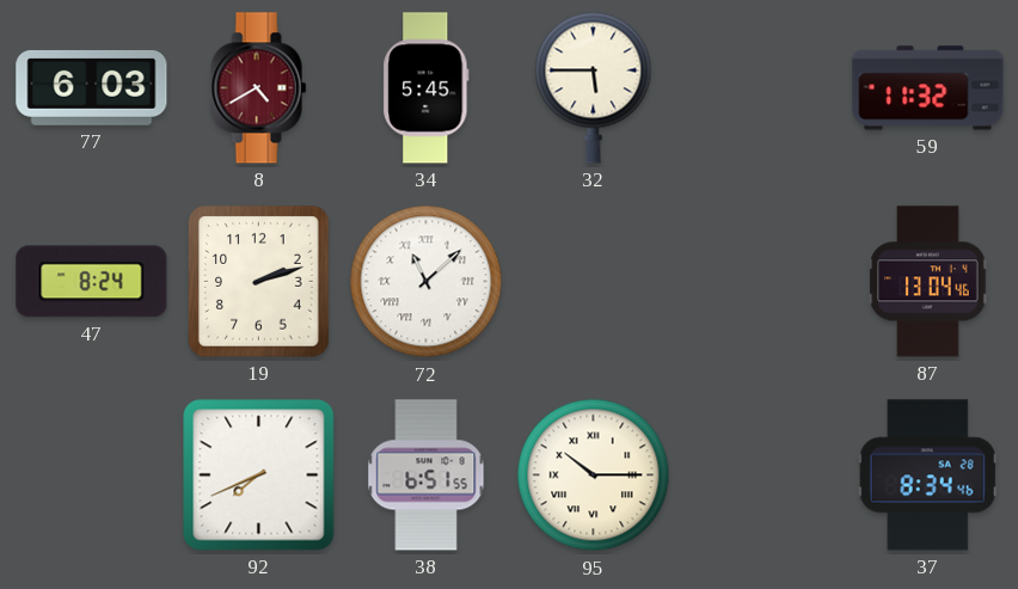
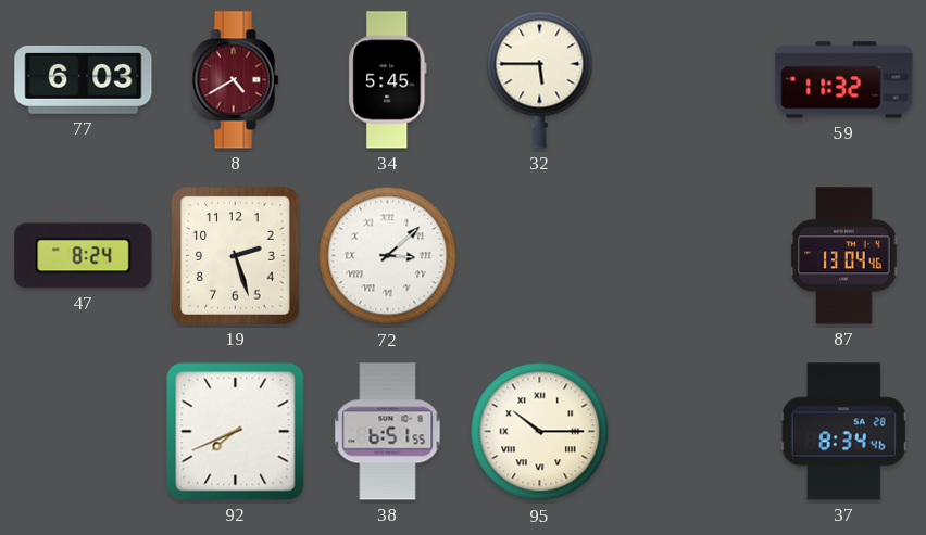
19: 2:12 -> 2:27 (236, 256)
72: 11:08 -> 3:08 (388, 256)
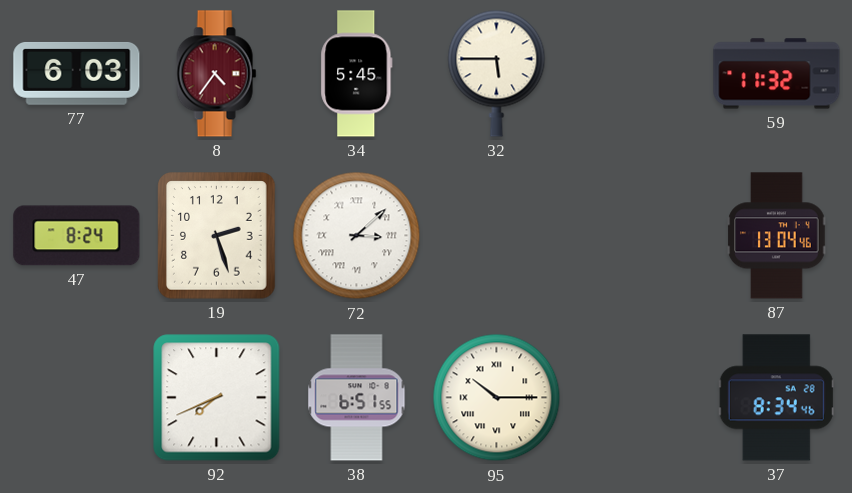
8: 4:40 -> 4:36 (217, 74)
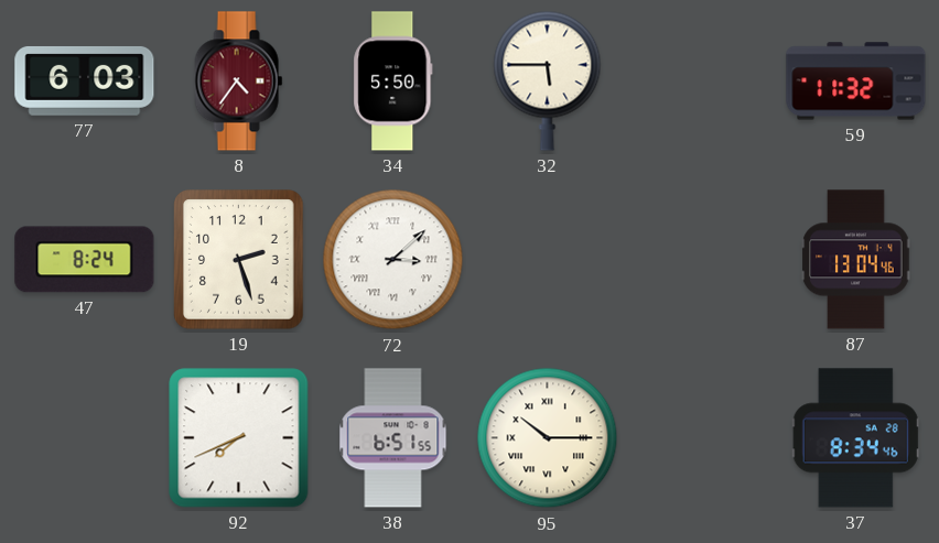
34: 5:45 -> 5:50 (393, 82)
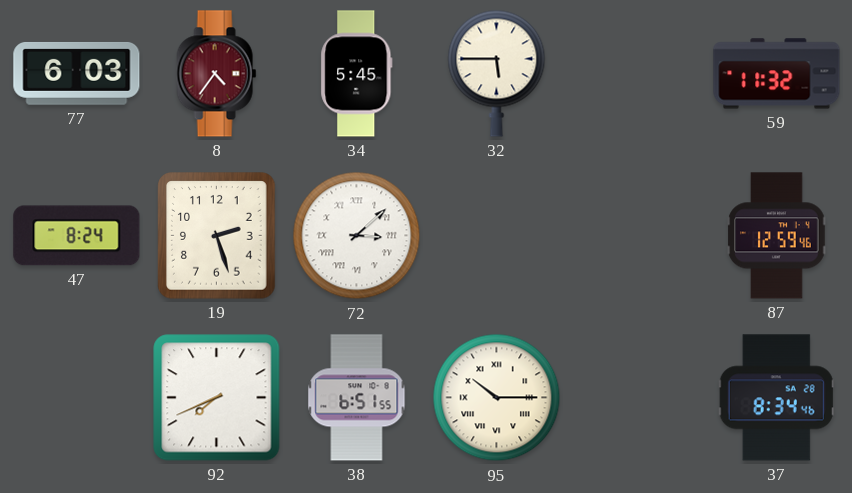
34: 5:50 -> 5:45 (357, 74)
87: 13:04 -> 12:59 (777, 236)
